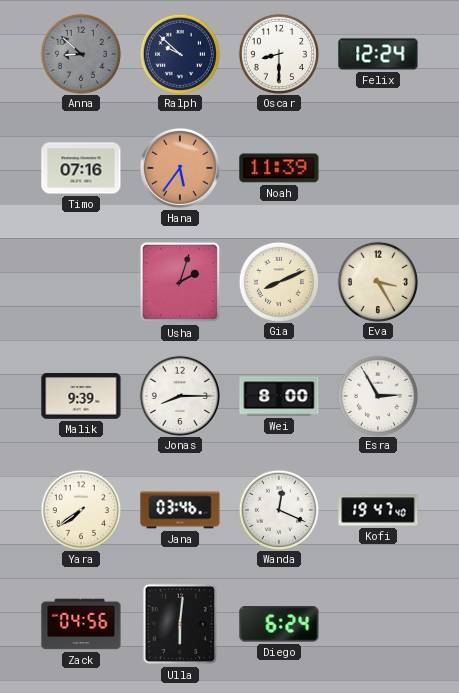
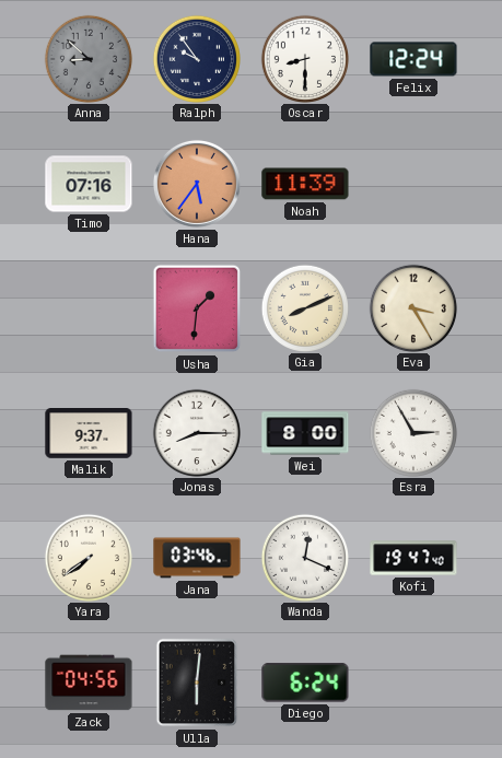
Ralph: 9:52 -> 9:54 (196, 58)
Usha: 2:03 -> 1:31 (197, 308)
Malik: 9:39 -> 9:37 (89, 434)
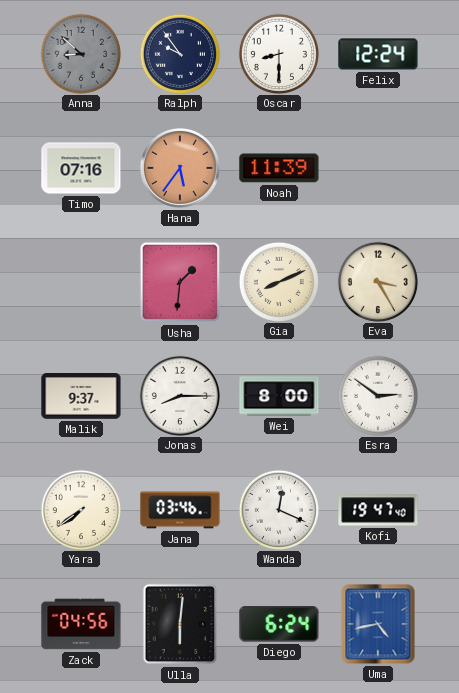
Esra: 2:55 -> 2:51 (377, 395)
Uma: none -> 4:43 (378, 624)
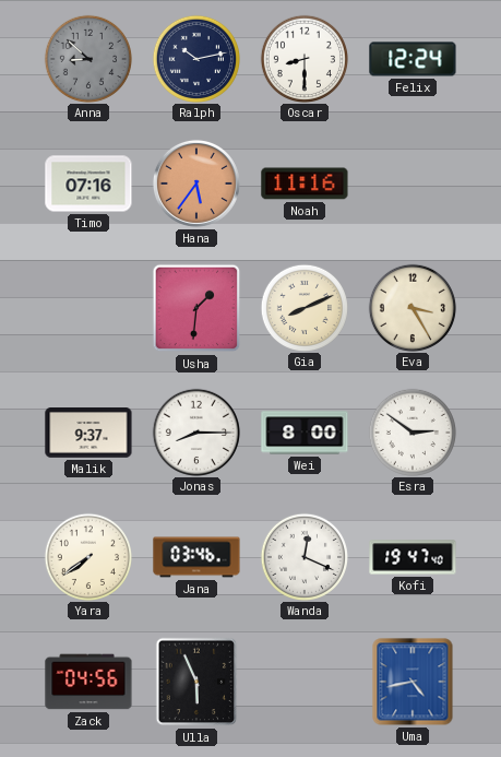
Ralph: 9:54 -> 10:13 (195, 58)
Noah: 11:39 -> 11:16 (305, 184)
Ulla: 6:01 -> 5:56 (196, 682)
Diego: 6:24 -> none (279, 624)
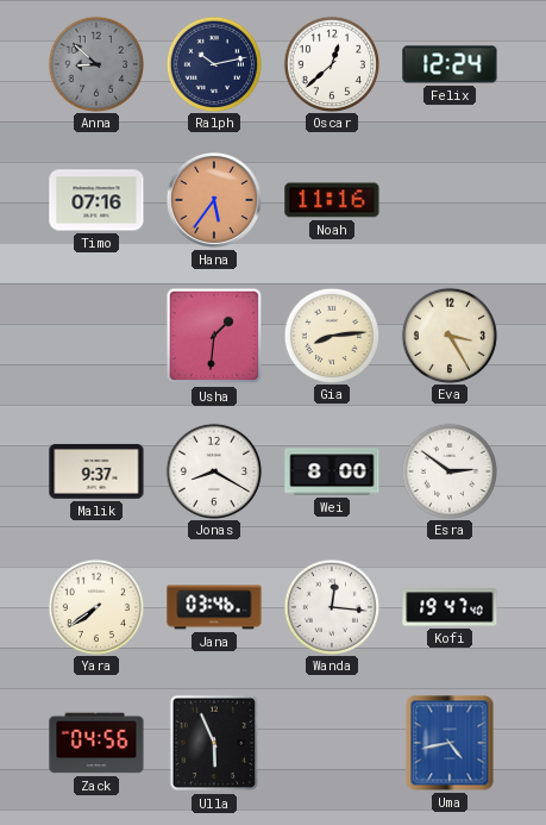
Oscar: 8:30 -> 12:38 (331, 63)
Gia: 8:11 -> 8:14 (331, 335)
Jonas: 8:15 -> 8:20 (213, 470)
Wanda: 12:19 -> 12:16 (331, 606)
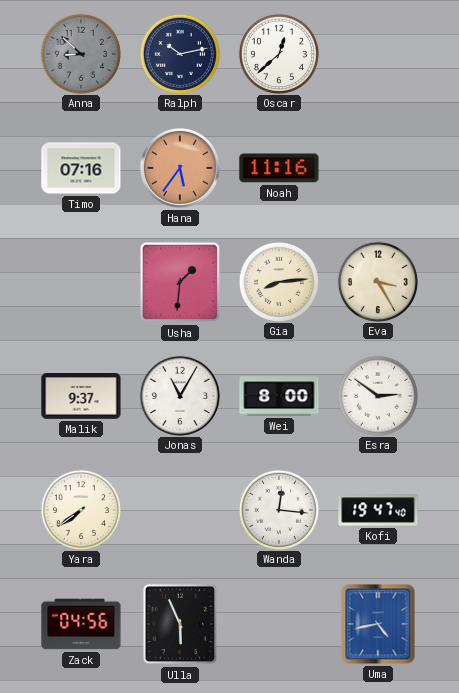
Felix: 12:24 -> none (450, 64)
Jonas: 8:20 -> 11:05 (179, 395)
Jana: 03:46 -> none (214, 607)
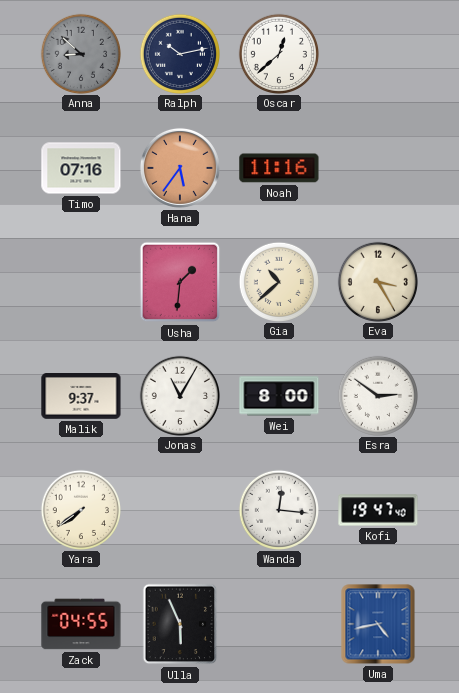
Gia: 8:14 -> 10:38 (278, 281)
Zack: 04:56 -> 04:55 (81, 624)
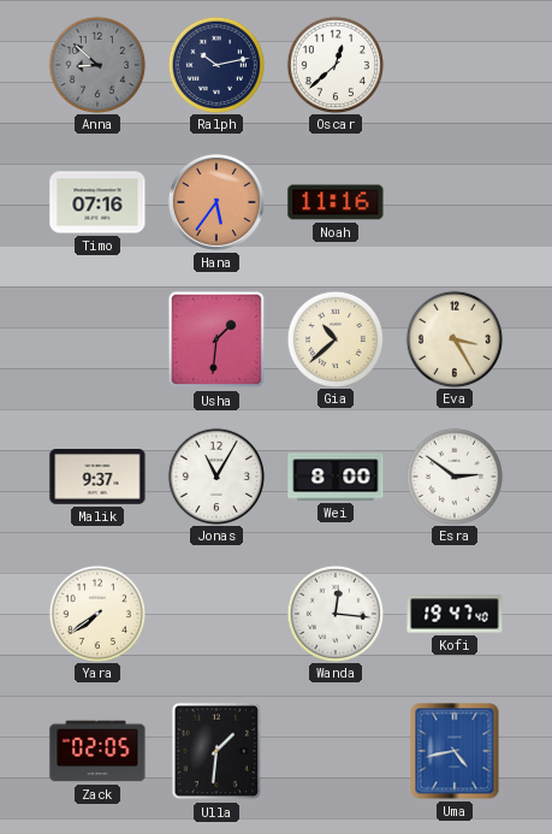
Zack: 04:55 -> 02:05 (97, 751)
Ulla: 5:56 -> 1:31 (216, 751)
